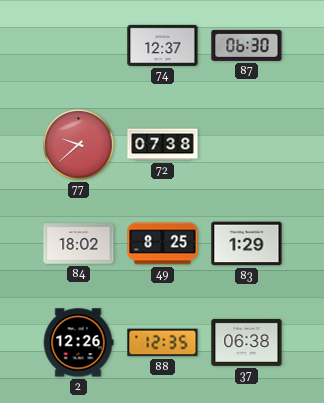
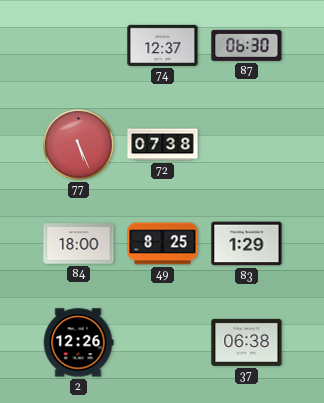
77: 9:38 -> 5:26 (79, 145)
84: 18:02 -> 18:00 (79, 244)
88: 12:35 -> none (163, 343)
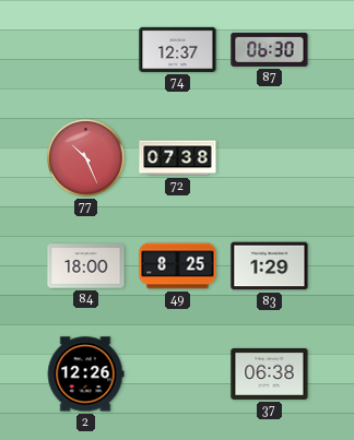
77: 5:26 -> 10:26 (86, 158)
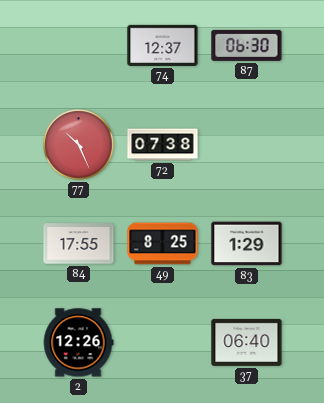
84: 18:00 -> 17:55 (79, 244)
37: 06:38 -> 06:40 (247, 342)
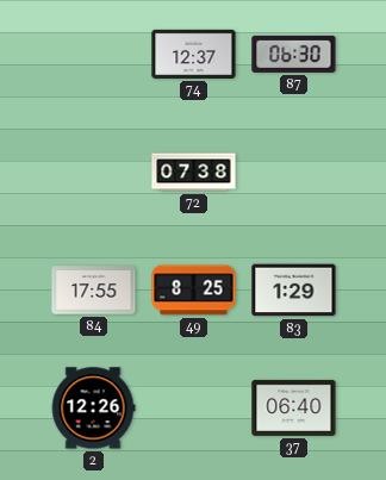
77: 10:26 -> none (79, 145)
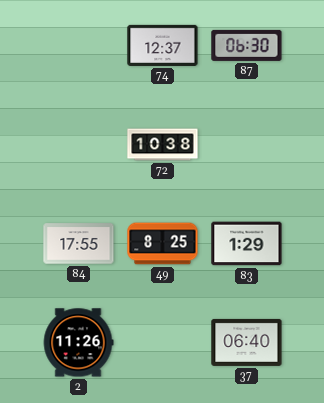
72: 07:38 -> 10:38 (163, 145)
2: 12:26 -> 11:26 (78, 343)
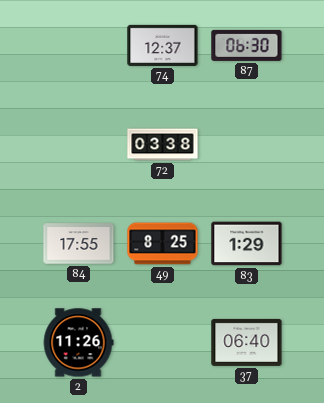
72: 10:38 -> 03:38 (163, 145)
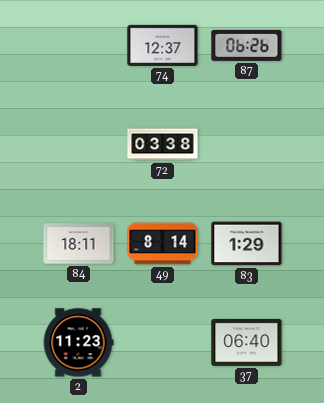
87: 06:30 -> 06:26 (247, 45)
84: 17:55 -> 18:11 (79, 244)
49: 8:25 -> 8:14 (163, 244)
2: 11:26 -> 11:23 (78, 343)
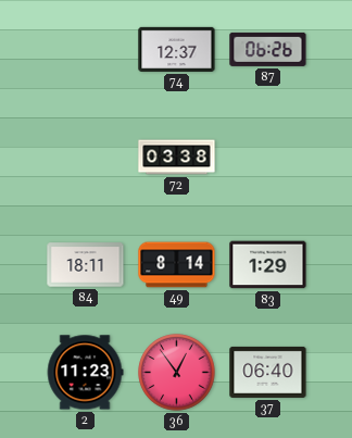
36: none -> 12:54 (177, 373)
